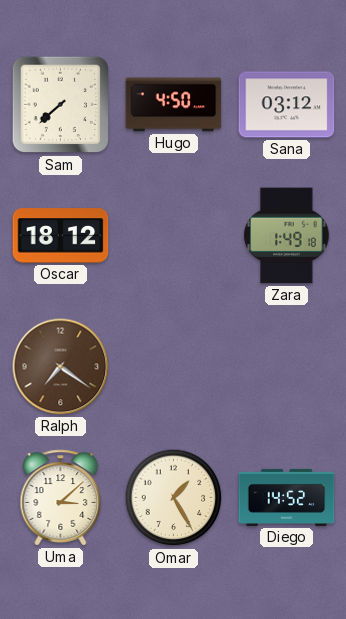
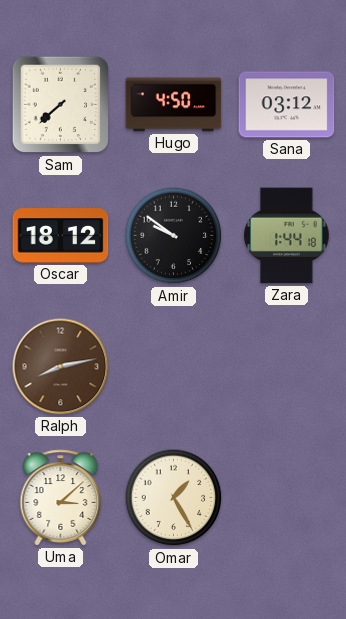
Amir: none -> 9:51 (174, 236)
Zara: 1:49 -> 1:44 (287, 236)
Ralph: 7:21 -> 8:13 (61, 367)
Diego: 14:52 -> none (287, 497)
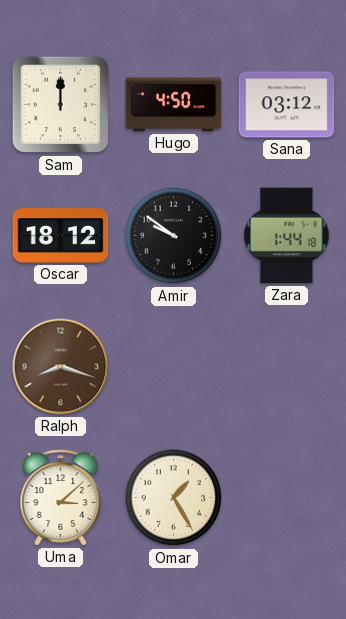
Sam: 7:38 -> 12:00 (61, 105)
Ralph: 8:13 -> 8:18 (61, 367)
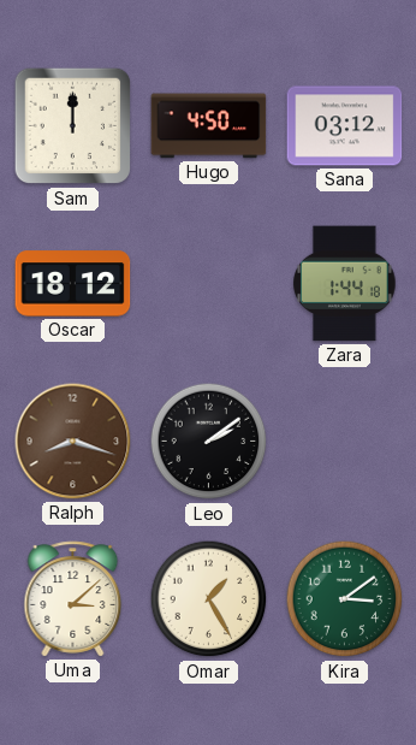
Amir: 9:51 -> none (174, 236)
Leo: none -> 2:09 (209, 442)
Kira: none -> 3:09 (345, 599)
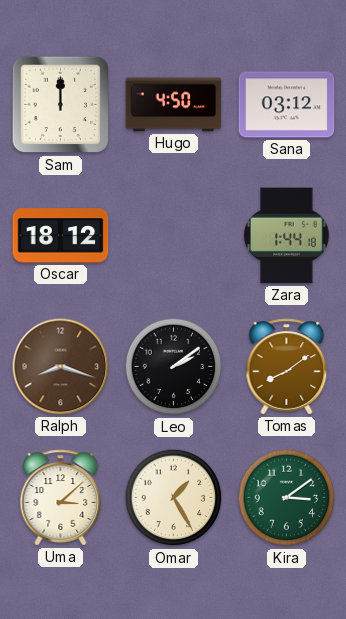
Tomas: none -> 8:09 (287, 367)
